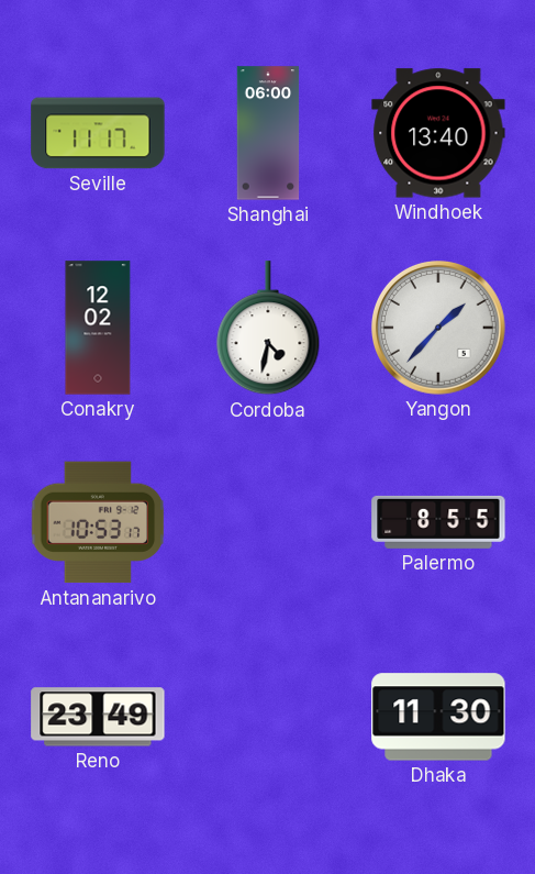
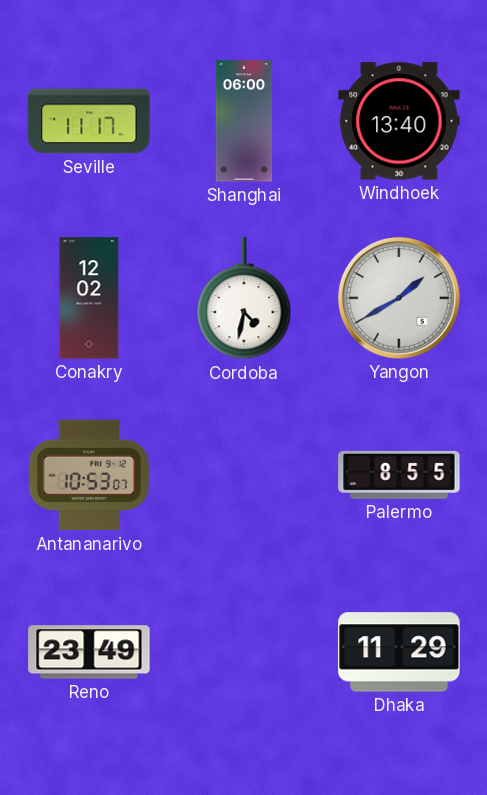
Yangon: 1:37 -> 1:40 (400, 299)
Antananarivo: 10:53:17 -> 10:53:07 (89, 475)
Dhaka: 11:30 -> 11:29 (399, 652)
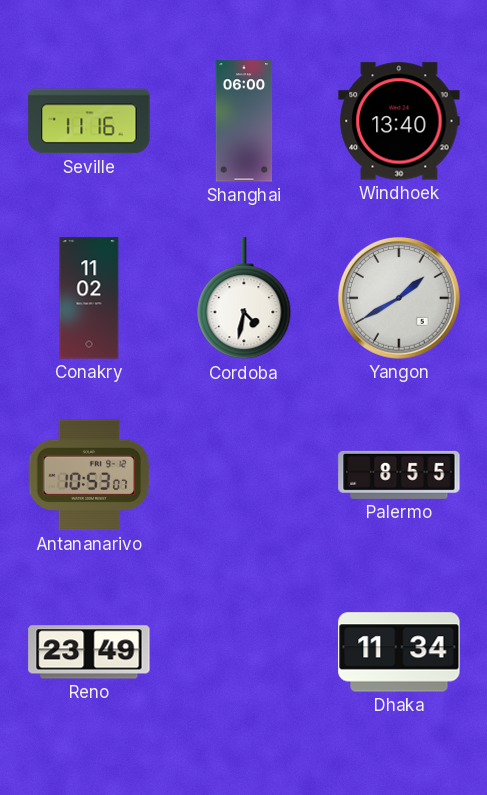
Seville: 11:17 -> 11:16 (89, 121)
Conakry: 12:02 -> 11:02 (89, 298)
Dhaka: 11:29 -> 11:34 (399, 652)
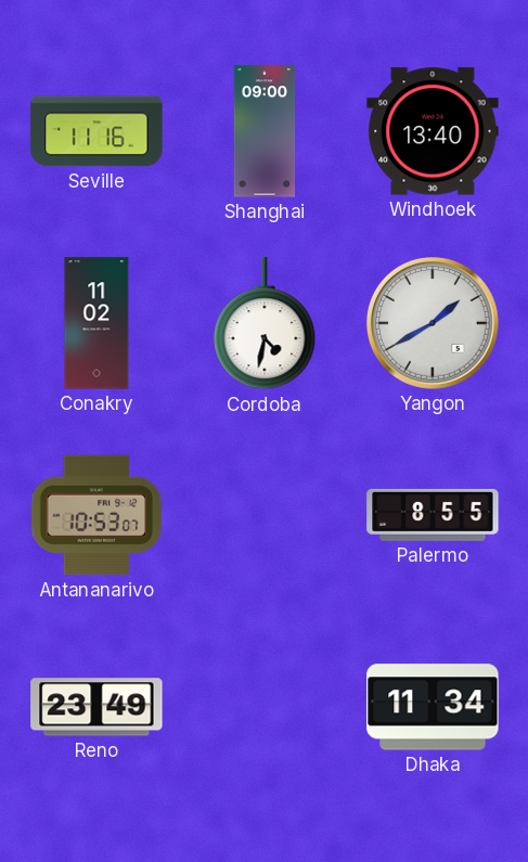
Shanghai: 06:00 -> 09:00 (265, 131)
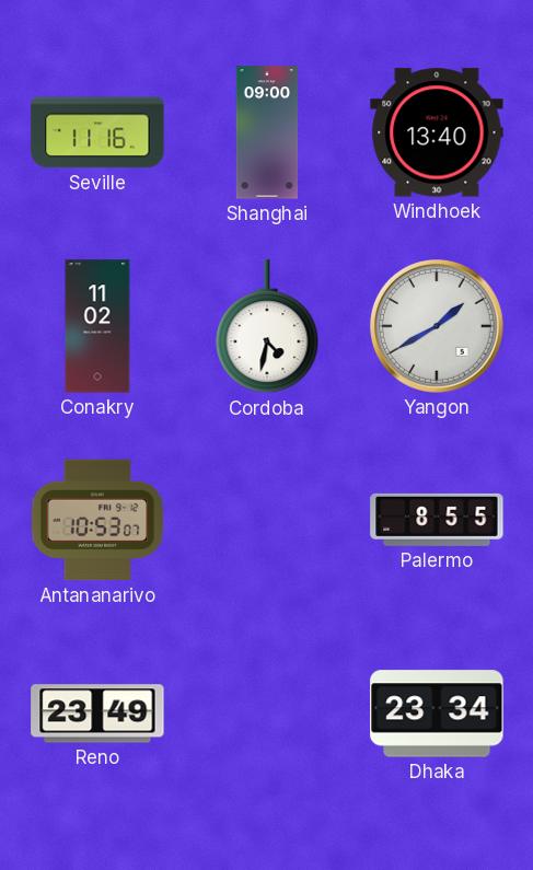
Dhaka: 11:34 -> 23:34 (437, 714)
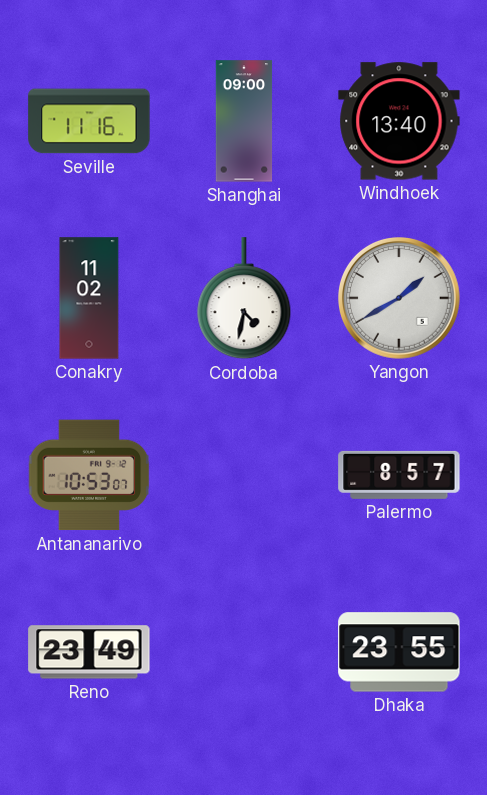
Palermo: 8:55 -> 8:57 (399, 475)
Dhaka: 23:34 -> 23:55 (399, 652)
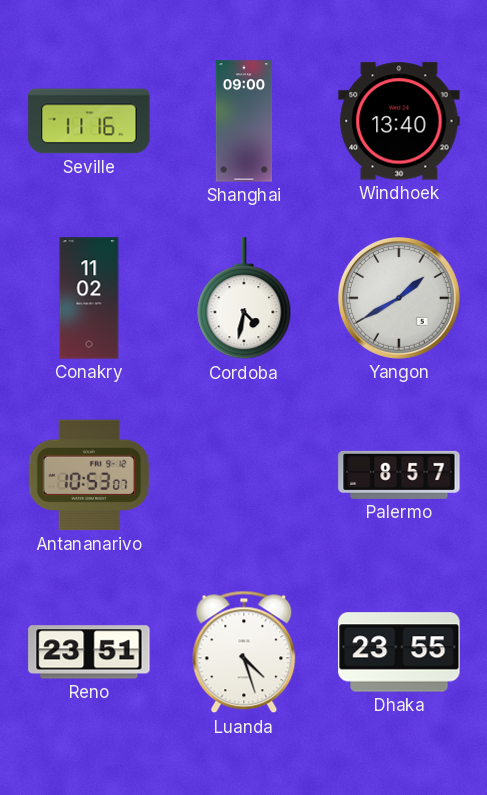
Reno: 23:49 -> 23:51 (89, 652)
Luanda: none -> 4:27 (244, 652)
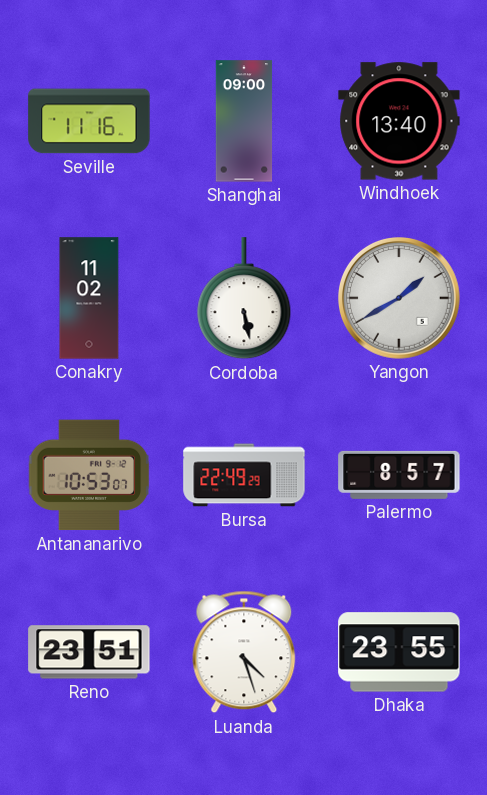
Cordoba: 4:32 -> 5:28 (244, 299)
Bursa: none -> 22:49 (244, 475)
